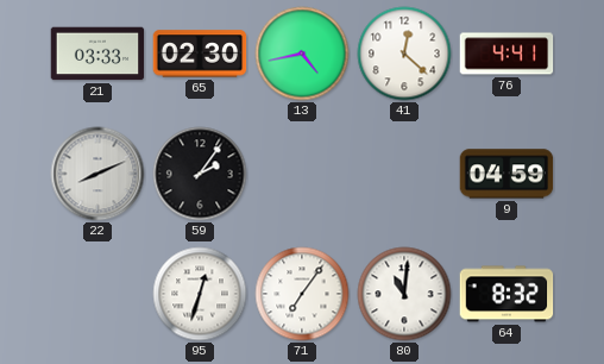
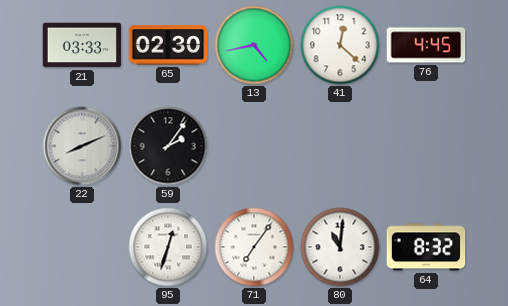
76: 4:41 -> 4:45 (426, 45)
9: 04:59 -> none (507, 174)
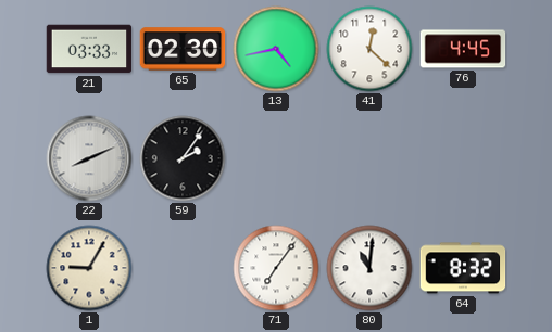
1: none -> 9:05 (89, 268)
95: 12:33 -> none (168, 247)
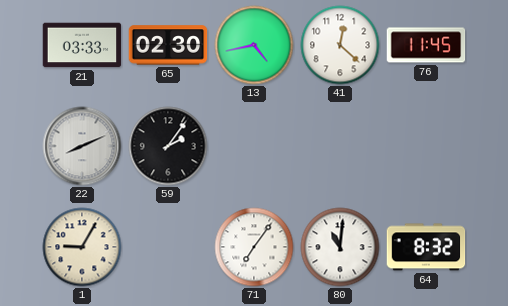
76: 4:45 -> 11:45 (426, 45)
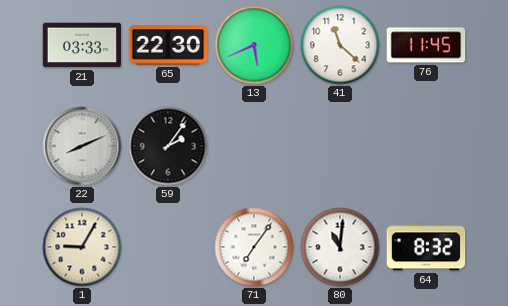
65: 02:30 -> 22:30 (168, 45)
13: 4:43 -> 5:41 (254, 45)
41: 12:22 -> 11:22 (340, 45)
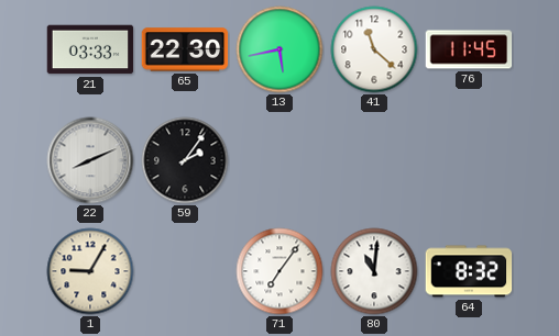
13: 5:41 -> 5:43 (279, 49)
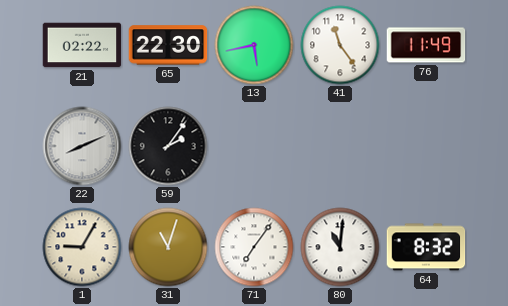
21: 03:33 -> 02:22 (82, 45)
41: 11:22 -> 11:24 (340, 45)
76: 11:45 -> 11:49 (426, 45)
31: none -> 11:03 (168, 247)
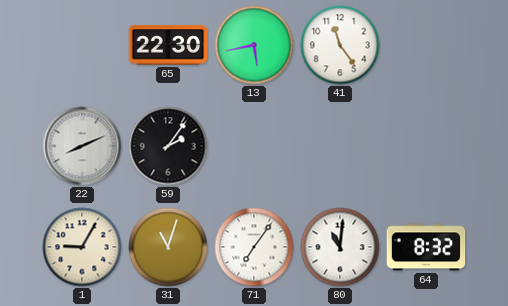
21: 02:22 -> none (82, 45)
76: 11:49 -> none (426, 45)
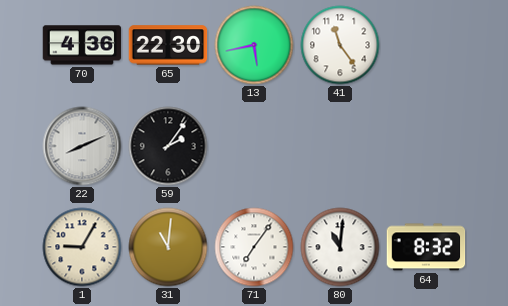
70: none -> 4:36 (82, 45)
31: 11:03 -> 11:01 (168, 247)
